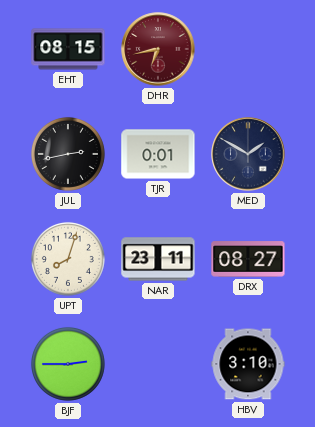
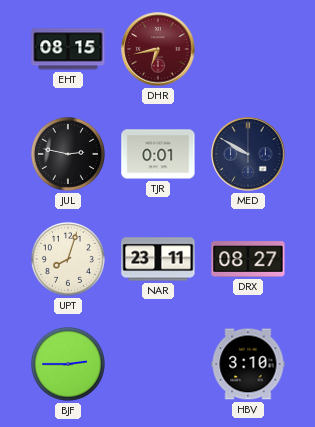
JUL: 2:43 -> 2:47 (68, 154)
MED: 1:50 -> 9:50 (248, 154)
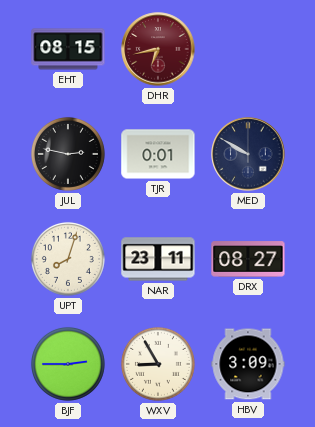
WXV: none -> 8:55 (158, 364)
HBV: 3:10 -> 3:09 (248, 364)
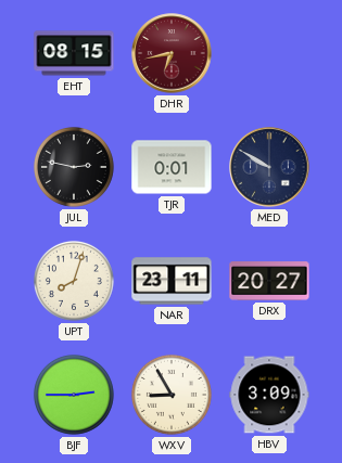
DRX: 08:27 -> 20:27 (269, 281)
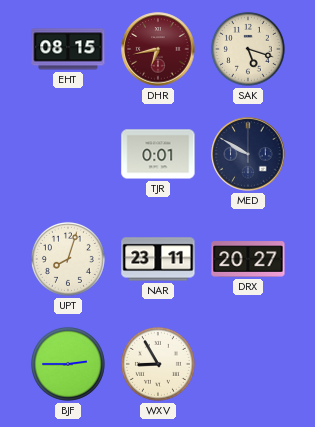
SAK: none -> 5:18 (248, 49)
JUL: 2:47 -> none (74, 167)
HBV: 3:09 -> none (269, 395)
